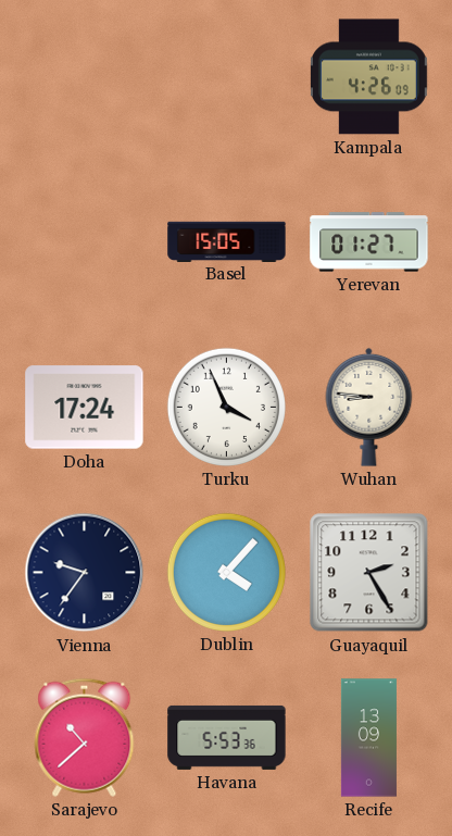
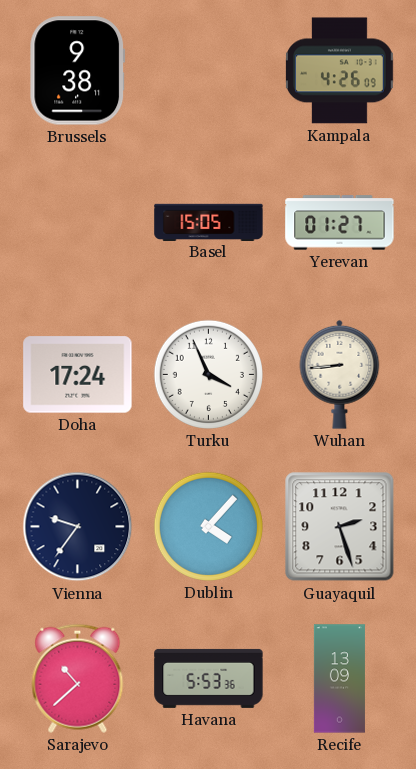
Brussels: none -> 9:38 (78, 71)
Wuhan: 8:46 -> 8:44 (340, 374)
Guayaquil: 2:25 -> 2:27 (340, 527)
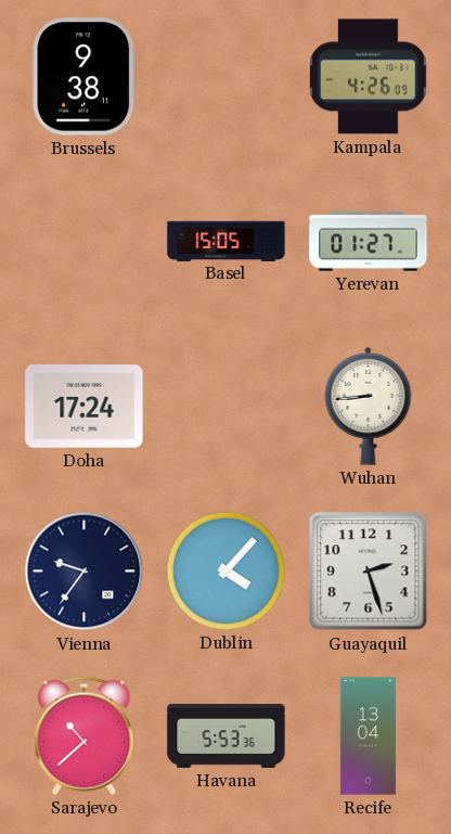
Turku: 3:56 -> none (208, 374)
Recife: 13:09 -> 13:04 (368, 736)
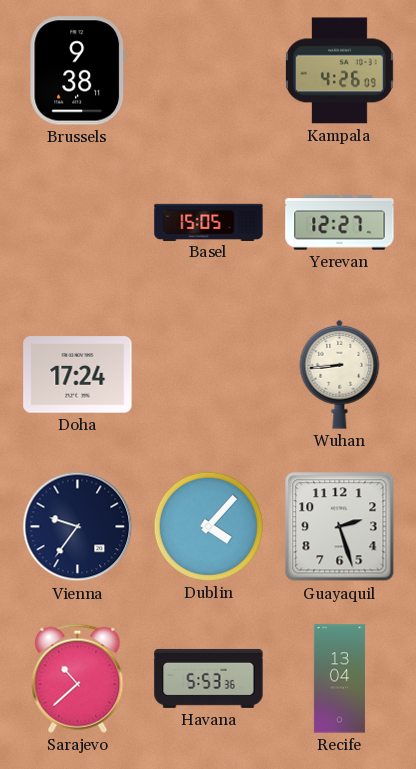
Yerevan: 01:27 -> 12:27 (340, 223)
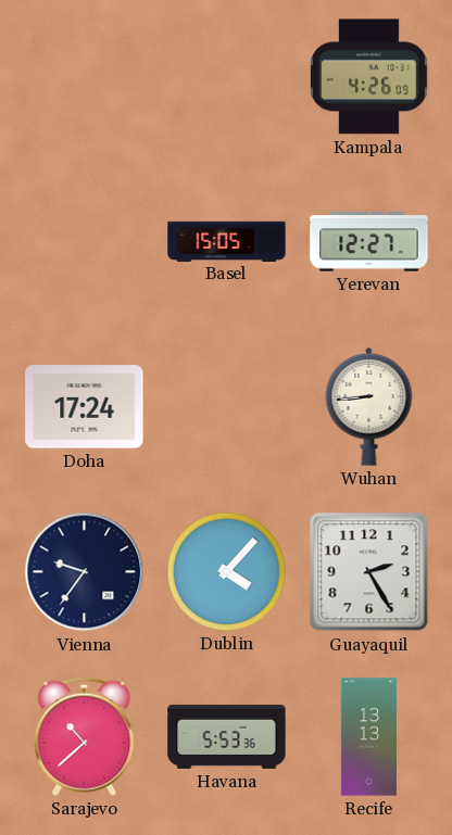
Brussels: 9:38 -> none (78, 71)
Guayaquil: 2:27 -> 2:25 (369, 572)
Recife: 13:04 -> 13:13 (368, 737)
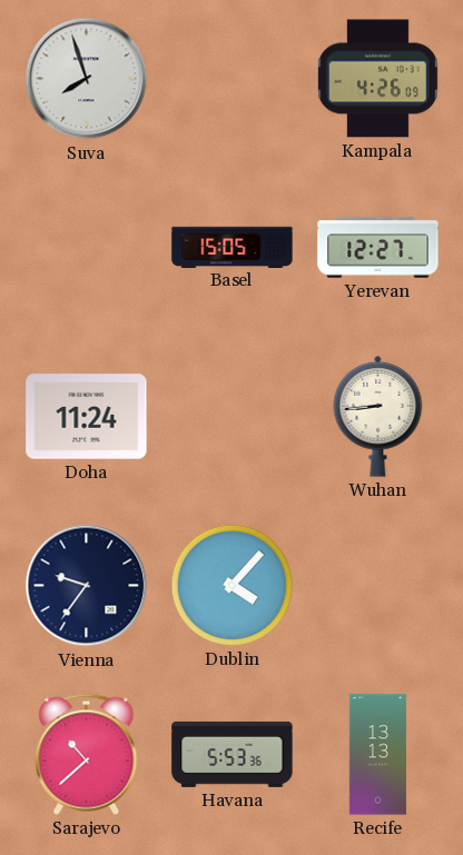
Suva: none -> 7:57 (87, 79)
Doha: 17:24 -> 11:24 (87, 417)
Guayaquil: 2:25 -> none (369, 572)
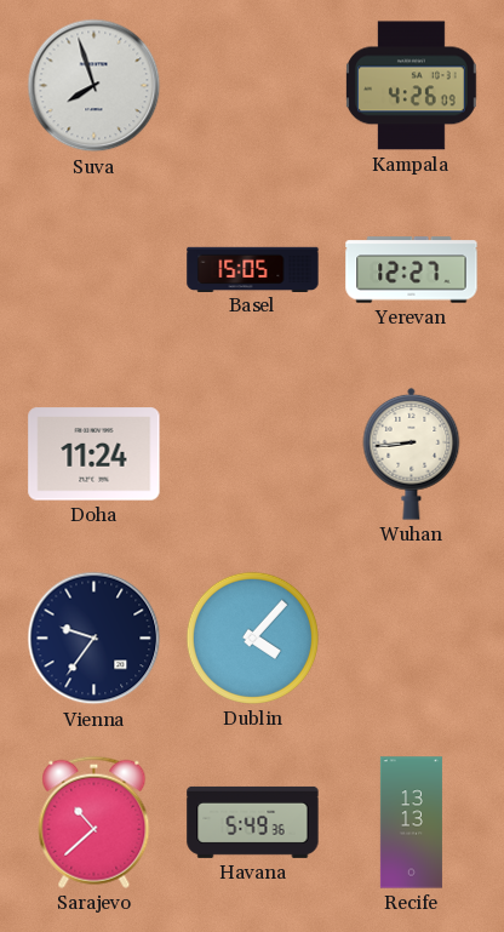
Havana: 5:53 -> 5:49 (253, 822)
